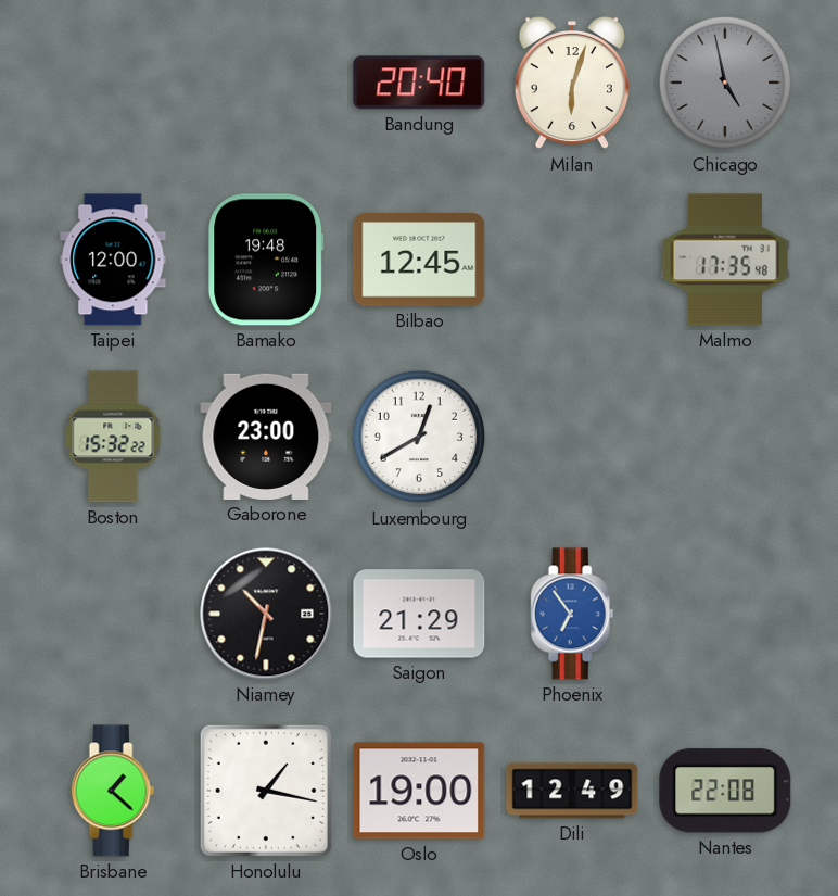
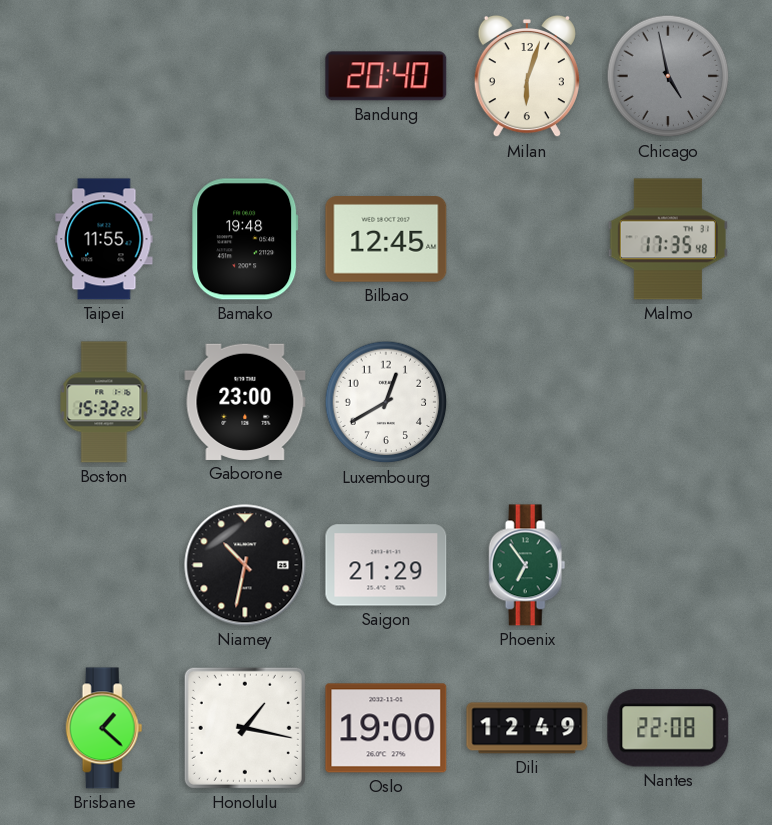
Taipei: 12:00 -> 11:55 (104, 239)
Phoenix dial: blue -> green (527, 565)
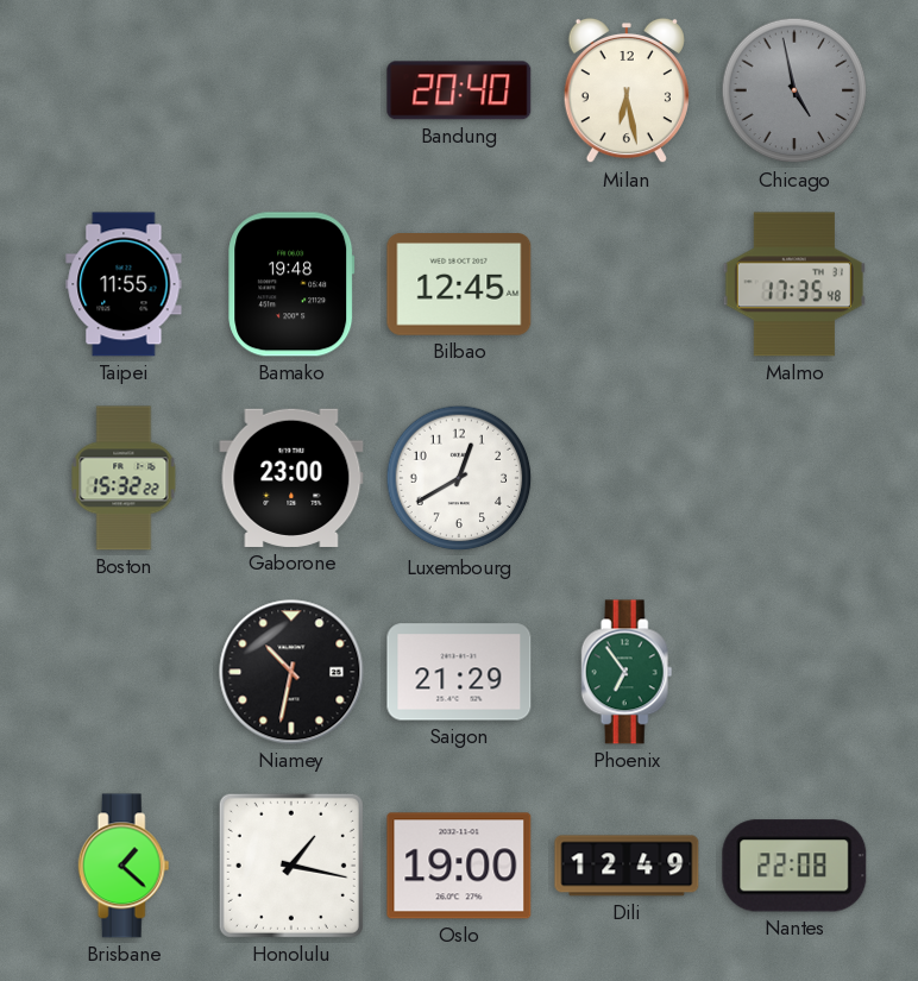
Milan: 6:03 -> 6:28 (627, 90)
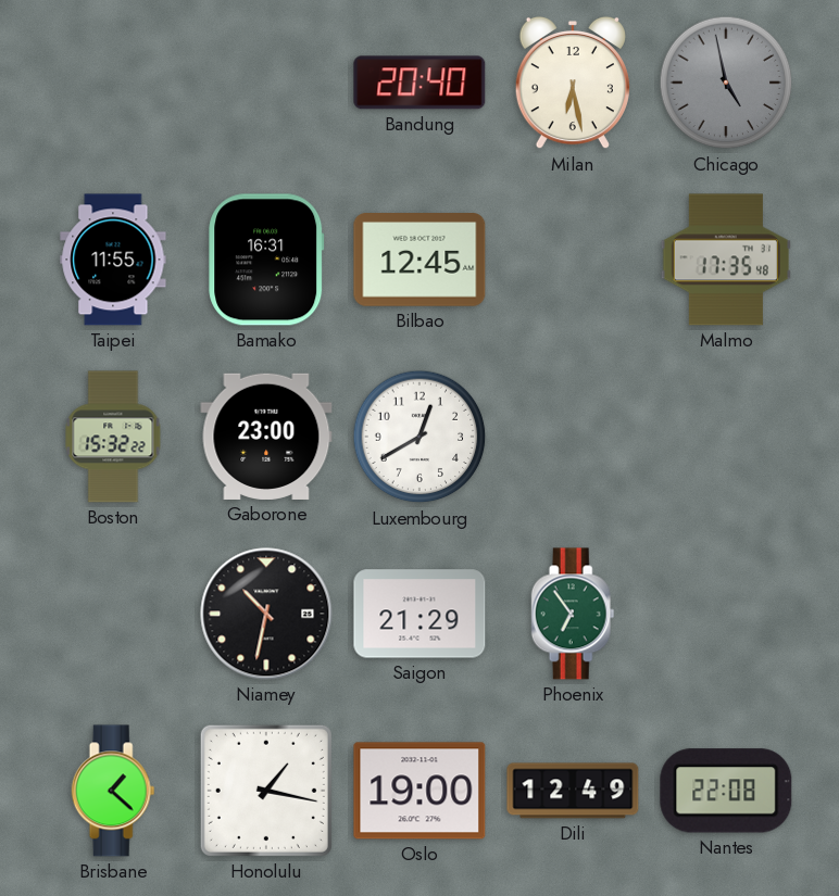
Bamako: 19:48 -> 16:31 (266, 260)
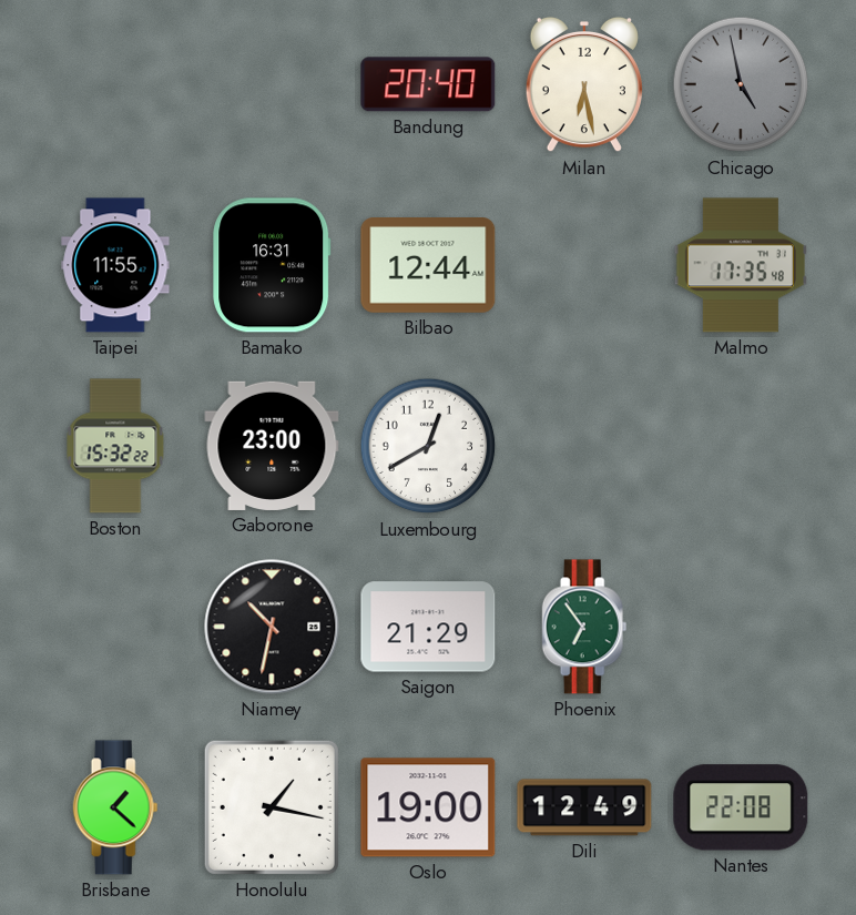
Bilbao: 12:45 -> 12:44 (428, 266)
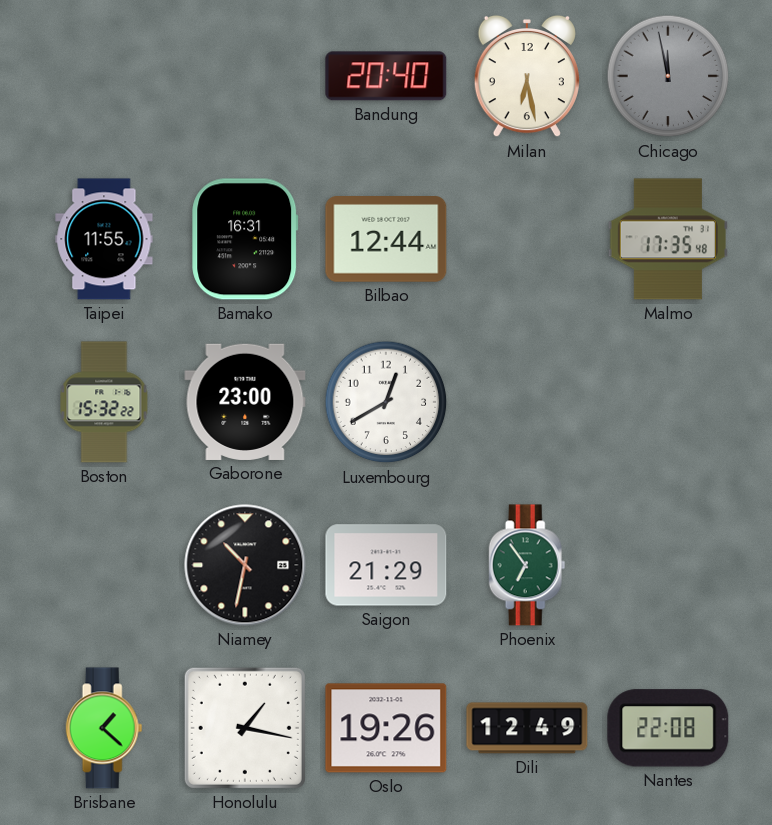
Chicago: 4:58 -> 11:58 (668, 76)
Oslo: 19:00 -> 19:26 (386, 728)
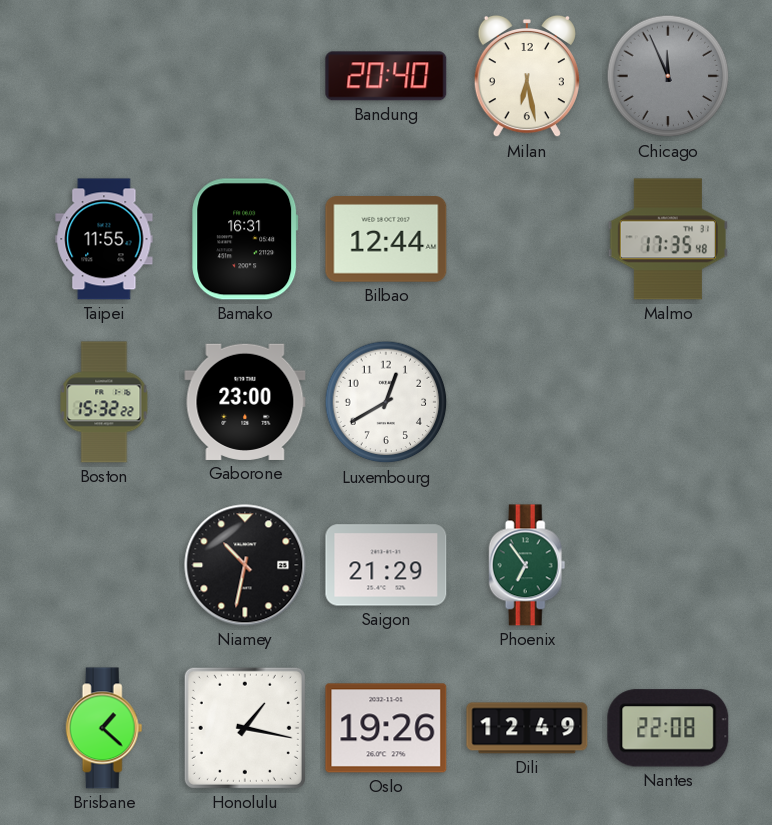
Chicago: 11:58 -> 11:56 (668, 76)
